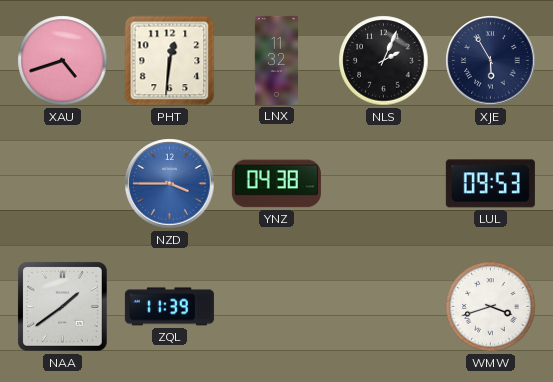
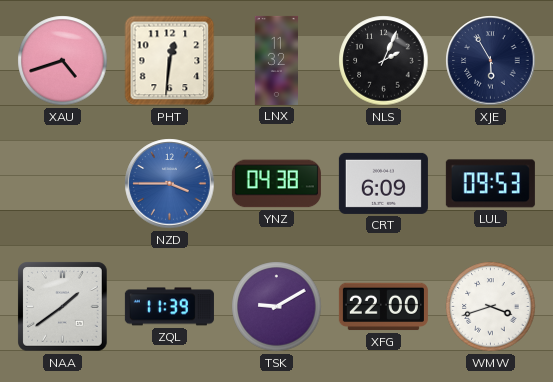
CRT: none -> 6:09 (383, 183)
TSK: none -> 9:10 (277, 307)
XFG: none -> 22:00 (383, 307)
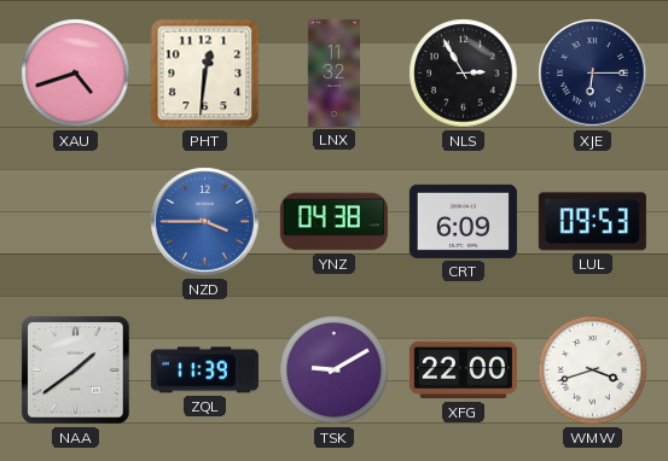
NLS: 2:04 -> 2:55 (464, 74)
XJE: 5:55 -> 6:15 (593, 74)
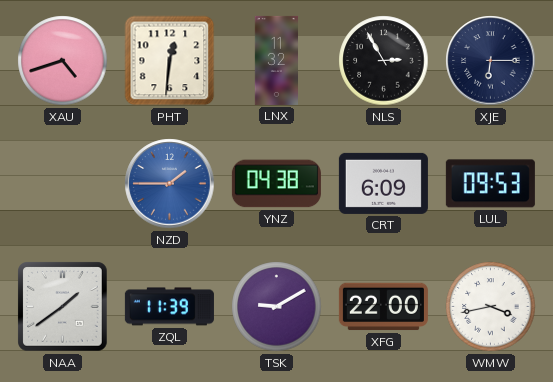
NZD: 3:45 -> 1:45 (170, 184)
WMW: 3:42 -> 3:43 (491, 307)
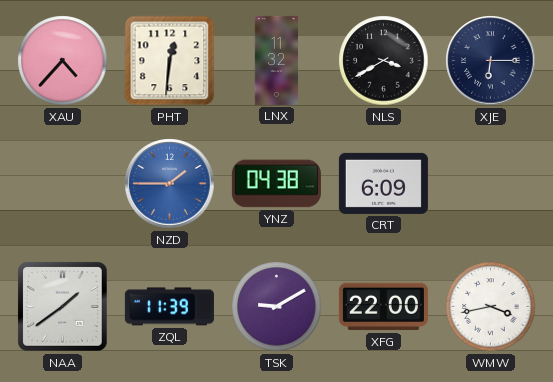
XAU: 4:42 -> 4:37 (63, 61)
NLS: 2:55 -> 3:40 (384, 61)
LUL: 09:53 -> none (490, 184)
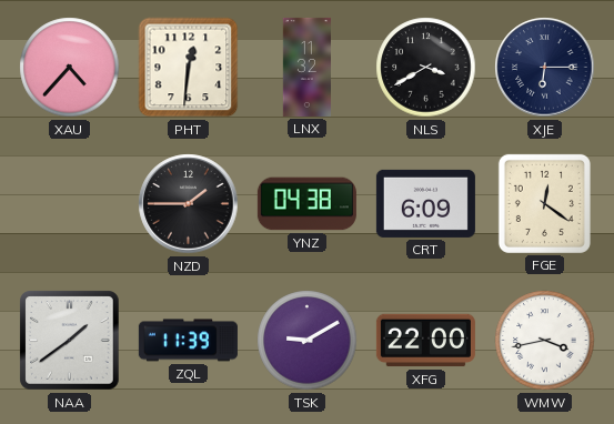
NZD dial: blue -> black (189, 204)
FGE: none -> 12:21 (544, 203)
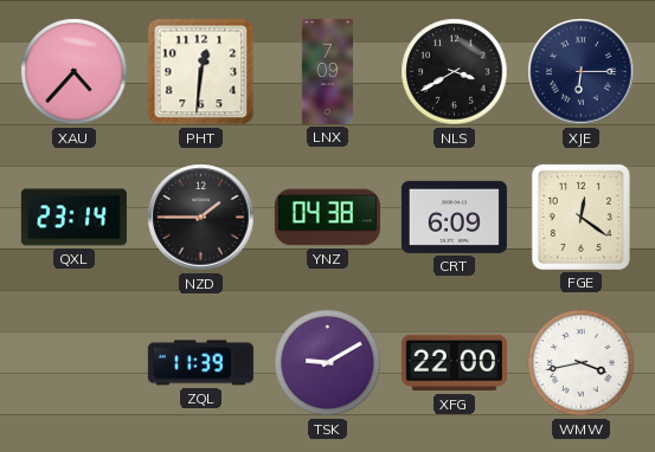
LNX: 11:32 -> 7:09 (327, 71)
QXL: none -> 23:14 (73, 218)
NAA: 1:39 -> none (70, 341)
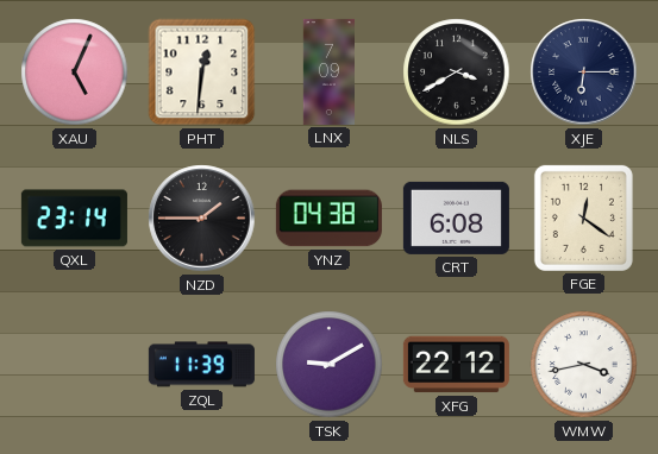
XAU: 4:37 -> 5:04 (75, 72)
CRT: 6:09 -> 6:08 (456, 217)
XFG: 22:00 -> 22:12 (456, 365)
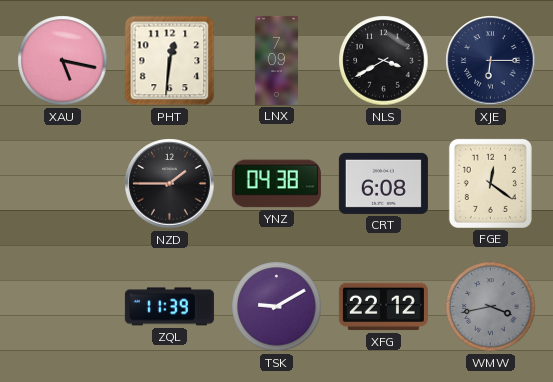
XAU: 5:04 -> 5:17 (63, 61)
QXL: 23:14 -> none (74, 219)
WMW dial: white -> grey (491, 307)
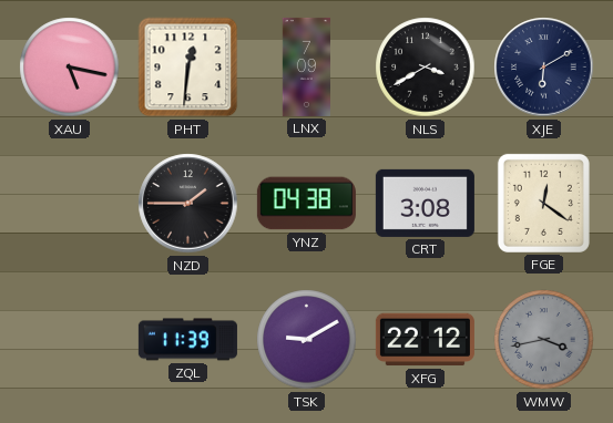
XJE: 6:15 -> 6:10 (544, 68)
CRT: 6:08 -> 3:08 (425, 203)
